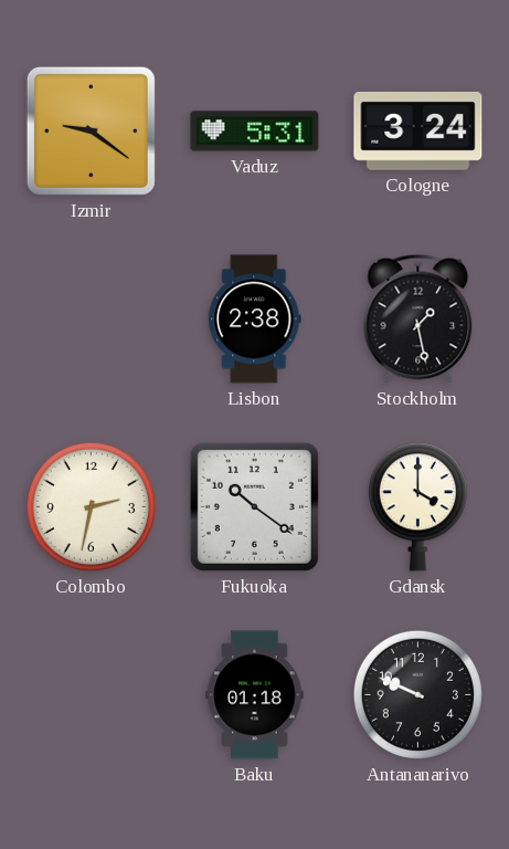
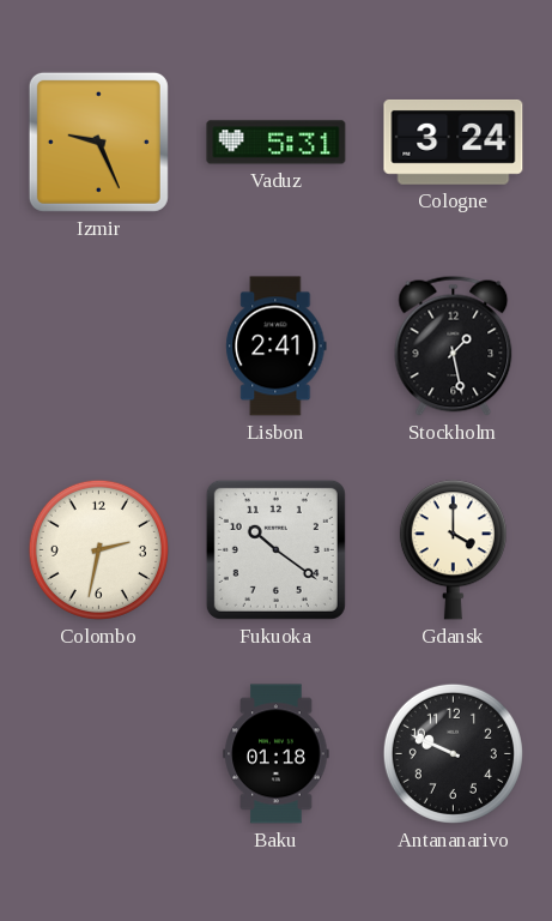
Izmir: 9:21 -> 9:26 (98, 142)
Lisbon: 2:38 -> 2:41 (277, 347)
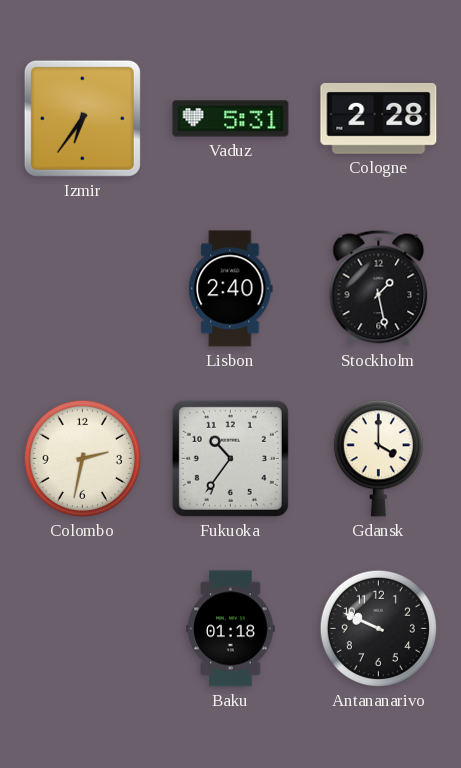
Izmir: 9:26 -> 6:36 (82, 118)
Cologne: 3:24 -> 2:28 (379, 118)
Lisbon: 2:41 -> 2:40 (231, 289)
Fukuoka: 10:21 -> 10:36 (230, 458)
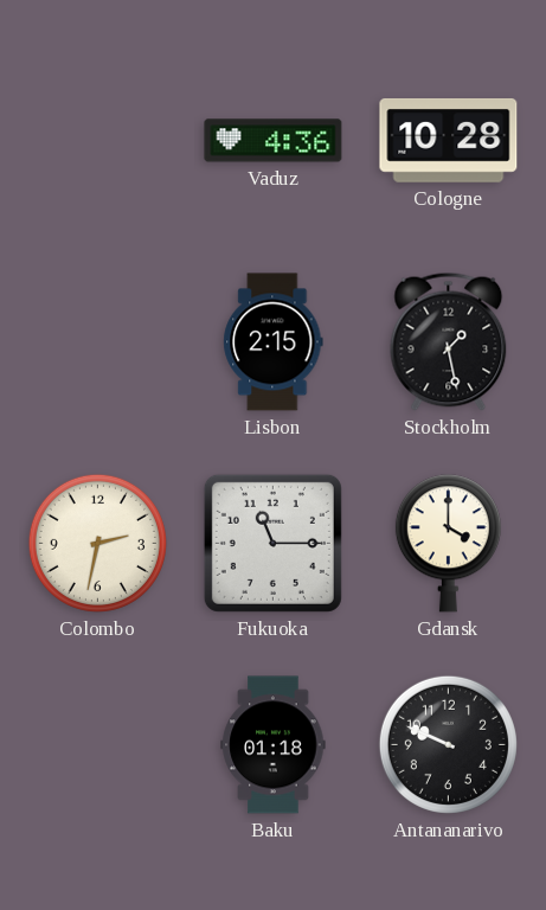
Izmir: 6:36 -> none (82, 118)
Vaduz: 5:31 -> 4:36 (274, 141)
Cologne: 2:28 -> 10:28 (449, 140)
Lisbon: 2:40 -> 2:15 (274, 342)
Fukuoka: 10:36 -> 11:15 (272, 543)
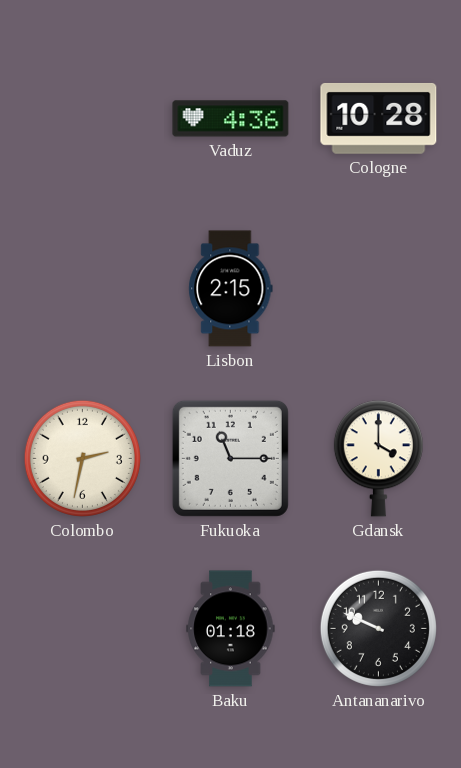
Stockholm: 1:28 -> none (449, 341)
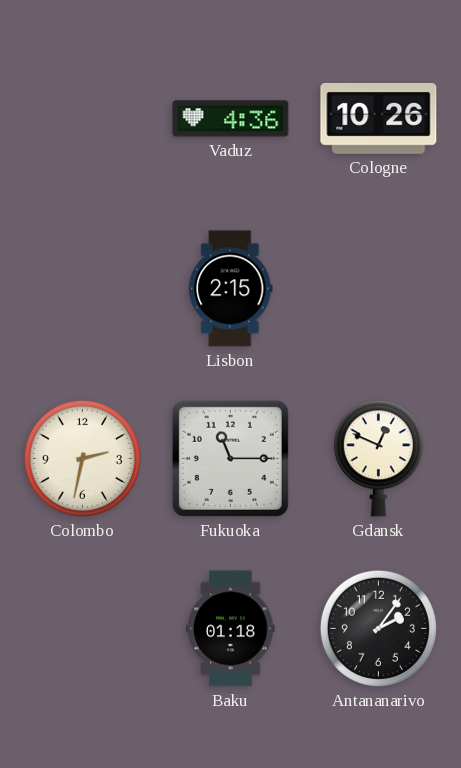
Cologne: 10:28 -> 10:26 (379, 118)
Gdansk: 4:00 -> 12:49 (378, 459)
Antananarivo: 9:49 -> 2:06 (378, 628)
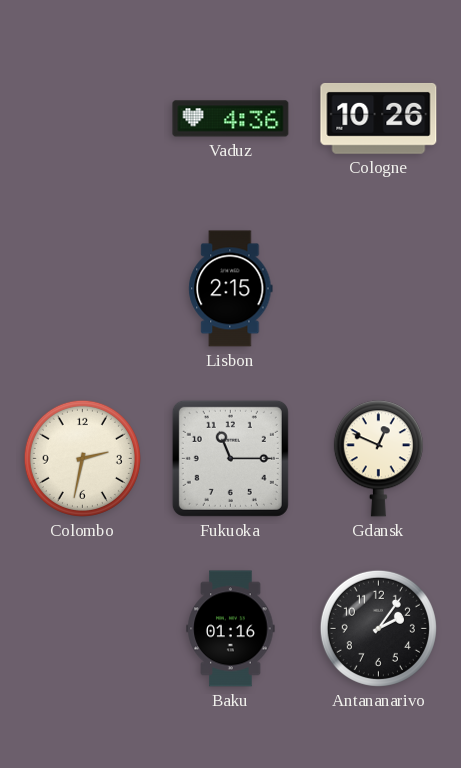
Baku: 01:18 -> 01:16 (231, 629)
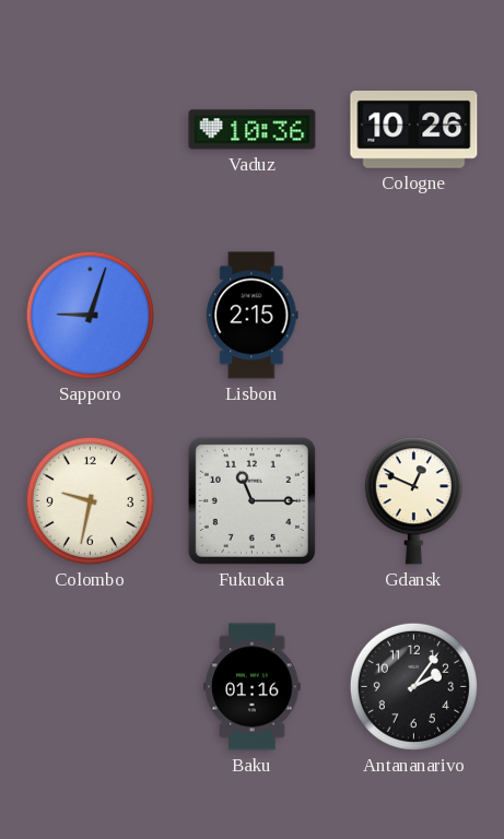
Vaduz: 4:36 -> 10:36 (253, 130)
Sapporo: none -> 9:03 (90, 315)
Colombo: 2:32 -> 9:32 (90, 500)
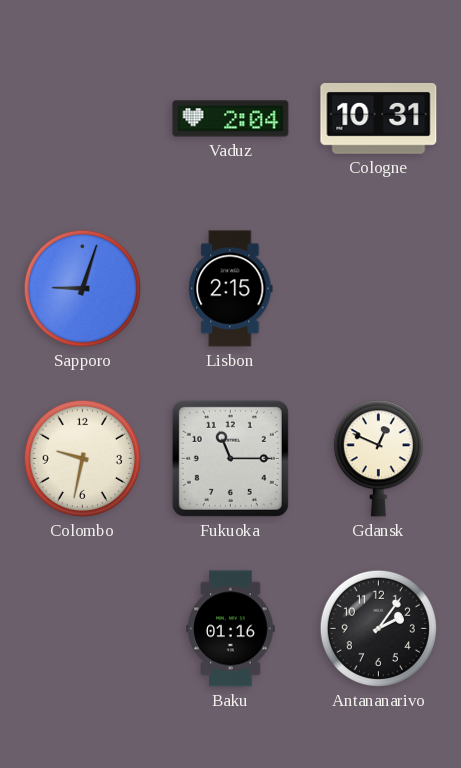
Vaduz: 10:36 -> 2:04 (231, 119)
Cologne: 10:26 -> 10:31 (379, 118)
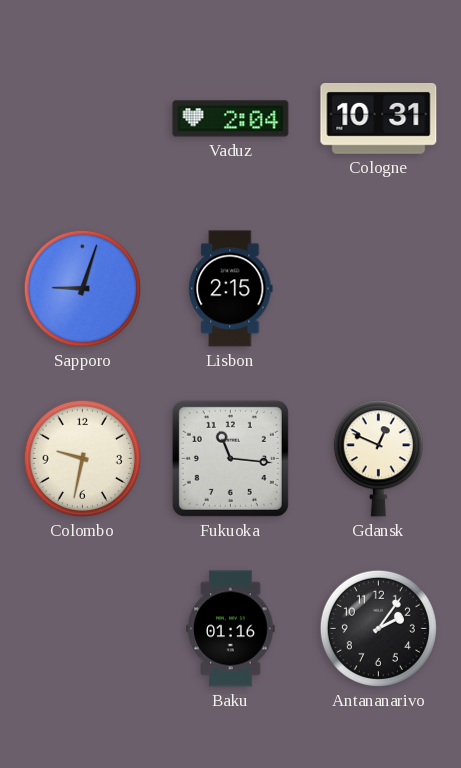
Fukuoka: 11:15 -> 11:16 (230, 458)
